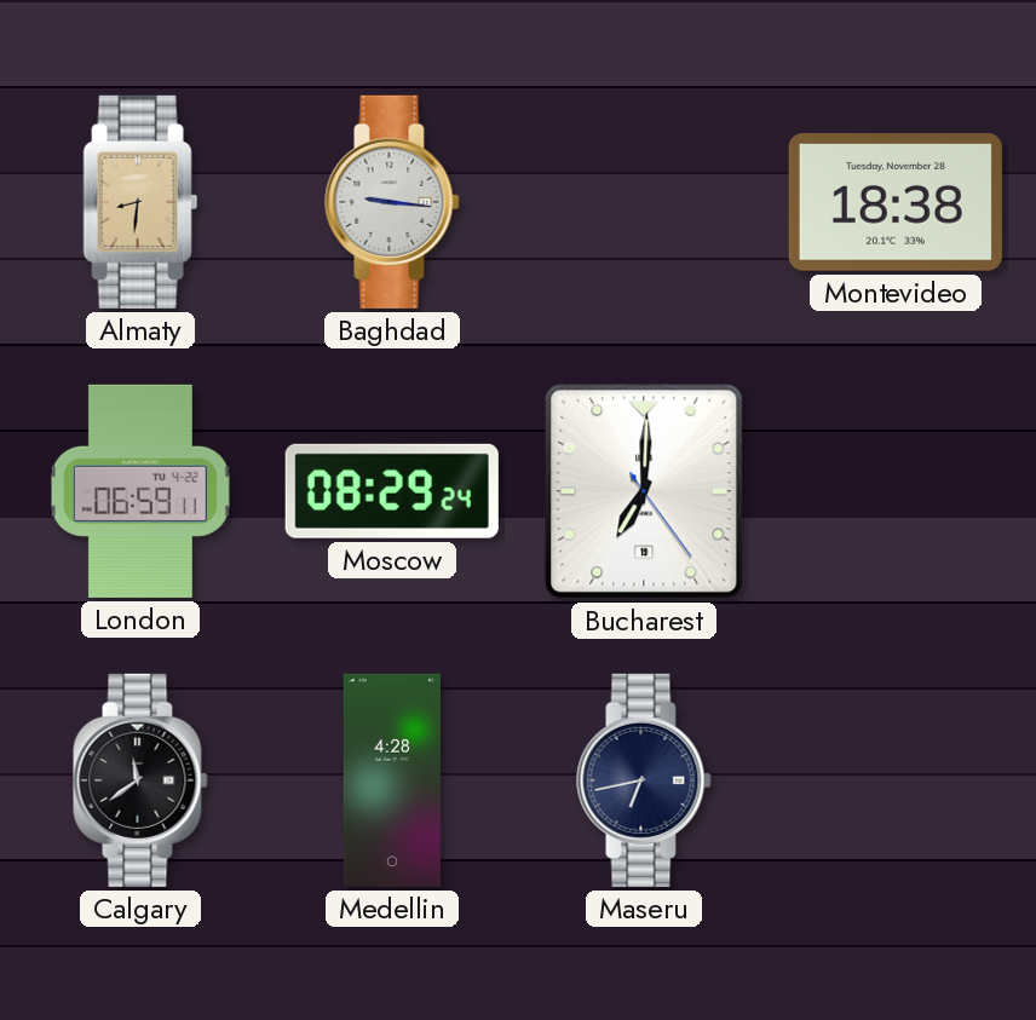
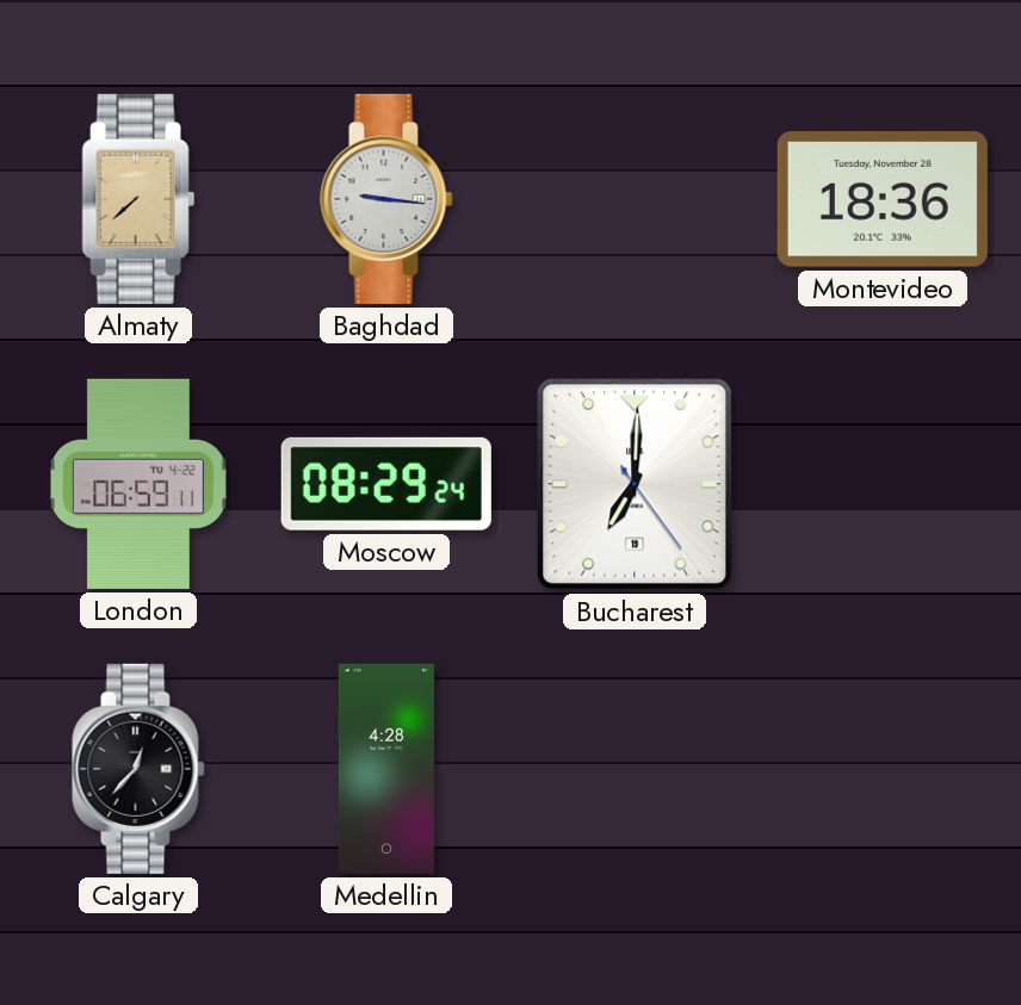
Almaty: 8:31 -> 7:38 (138, 199)
Montevideo: 18:38 -> 18:36 (883, 200)
Calgary: 11:39 -> 12:37 (138, 769)
Maseru: 6:43 -> none (644, 780)
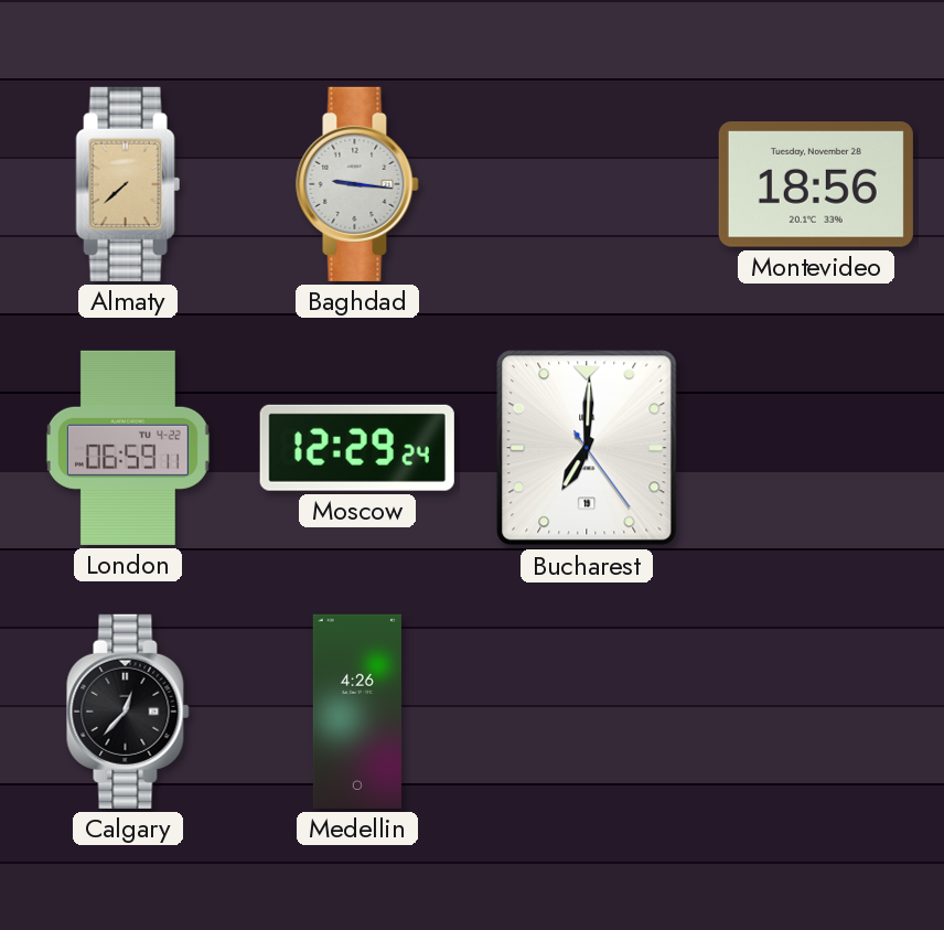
Montevideo: 18:36 -> 18:56 (816, 185)
Moscow: 08:29 -> 12:29 (357, 448)
Medellin: 4:28 -> 4:26 (357, 712)
